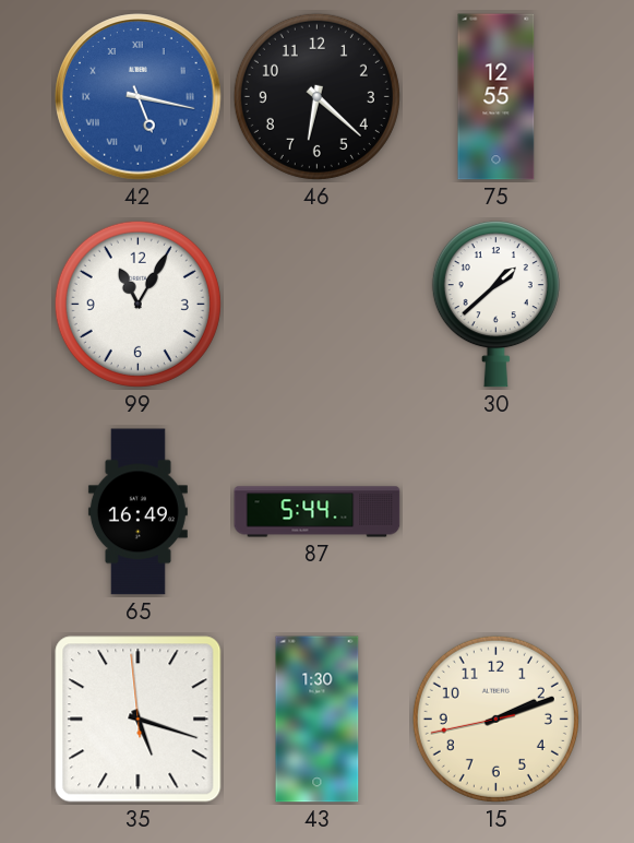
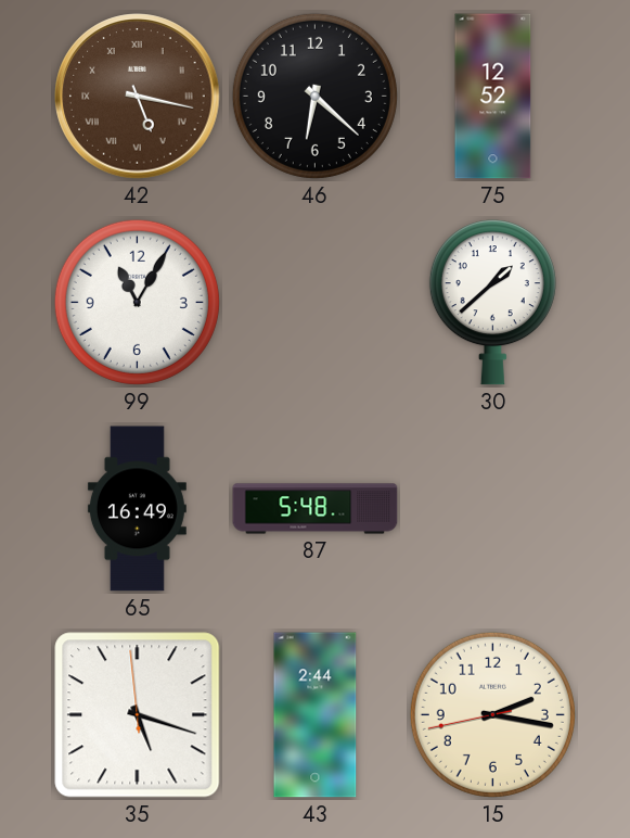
42 dial: blue -> brown (138, 97)
75: 12:55 -> 12:52 (493, 97)
87: 5:44 -> 5:48 (316, 509)
43: 1:30 -> 2:44 (316, 715)
15: 2:11 -> 2:16 (492, 714)
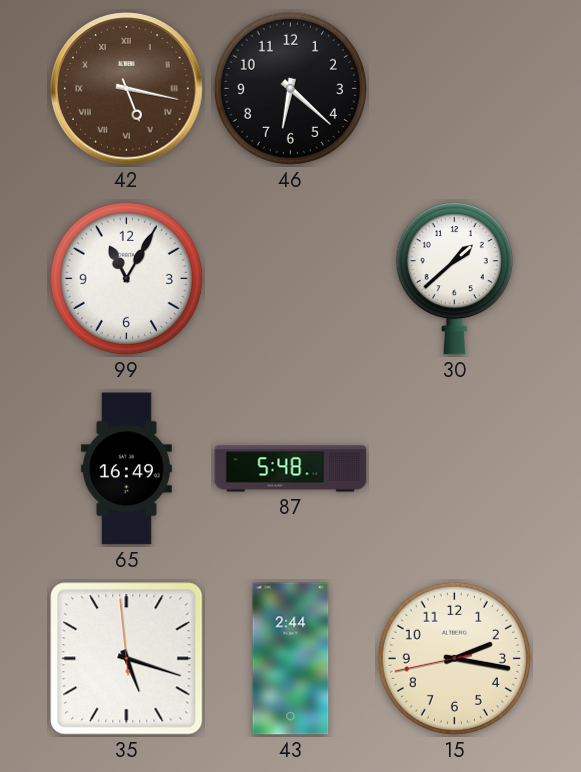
75: 12:52 -> none (493, 97)
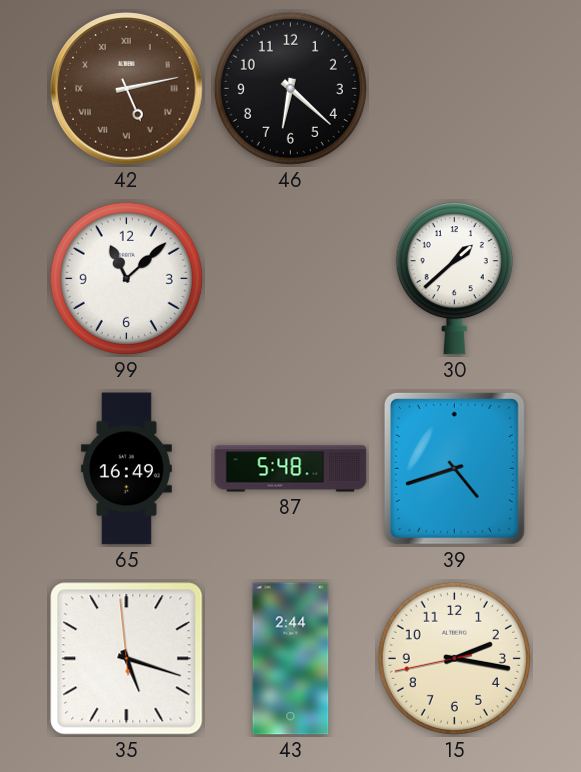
42: 5:17 -> 5:13 (127, 89)
99: 11:05 -> 11:08 (126, 278)
39: none -> 4:42 (454, 468)
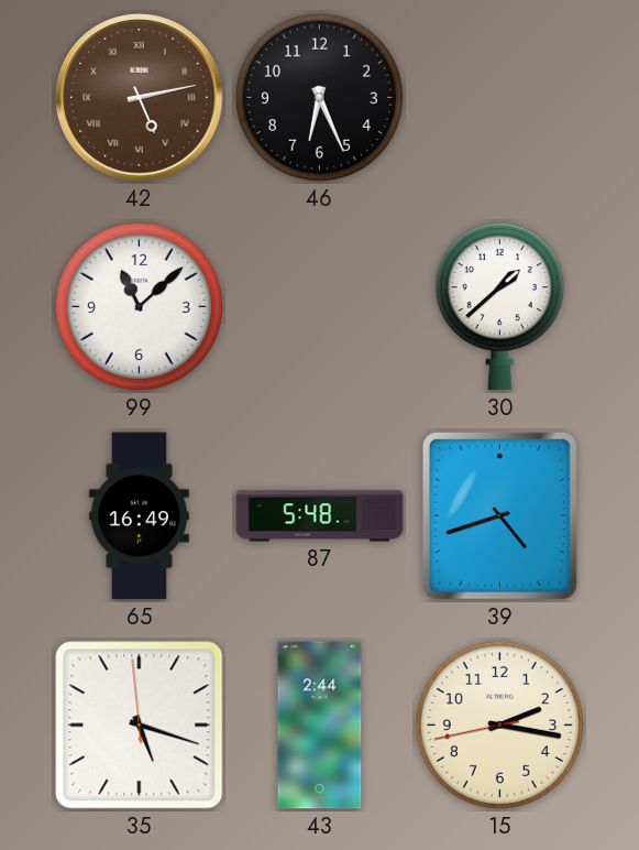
46: 6:22 -> 6:26 (319, 97)
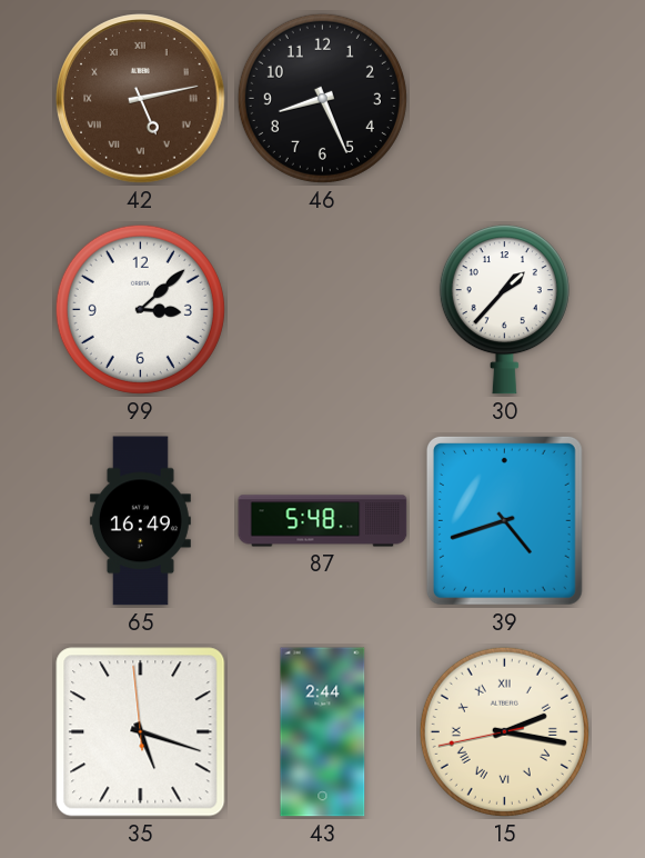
46: 6:26 -> 8:26 (322, 98)
99: 11:08 -> 3:08 (140, 309)
30: 1:38 -> 1:37 (504, 310)
15 numerals: Arabic -> Roman (504, 731)
